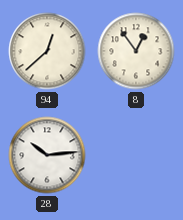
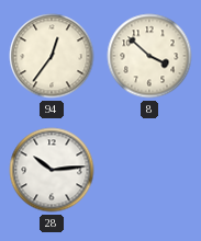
94: 12:38 -> 12:36 (52, 56)
8: 12:54 -> 3:52 (149, 56)
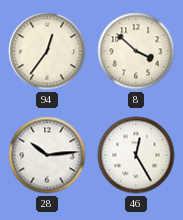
46: none -> 12:25 (136, 155)
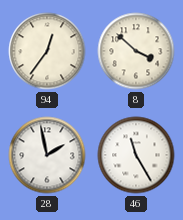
28: 10:14 -> 1:58 (47, 155)
46: 12:25 -> 11:25 (136, 155)
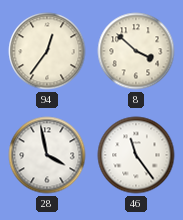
28: 1:58 -> 3:58 (47, 155)
46: 11:25 -> 11:24 (136, 155)
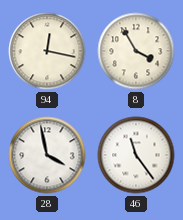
94: 12:36 -> 12:17 (47, 51)
8: 3:52 -> 3:55 (136, 51)
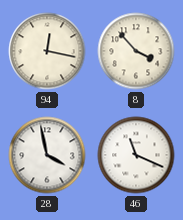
8: 3:55 -> 3:53 (136, 51)
46: 11:24 -> 11:19 (136, 155)
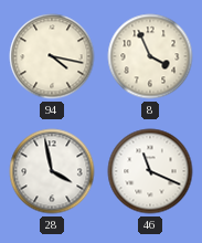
94: 12:17 -> 4:17 (52, 56)
8: 3:53 -> 3:56 (150, 56)
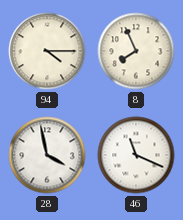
94: 4:17 -> 4:15 (47, 51)
8: 3:56 -> 7:56 (136, 51)
